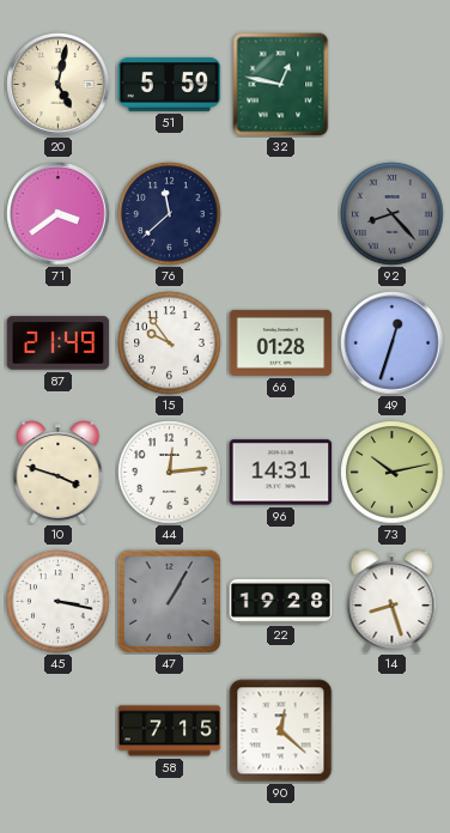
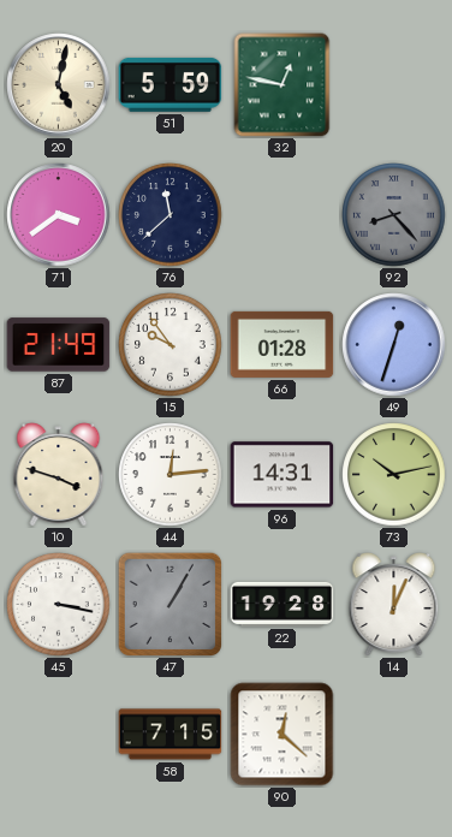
14: 8:27 -> 12:04 (394, 605)
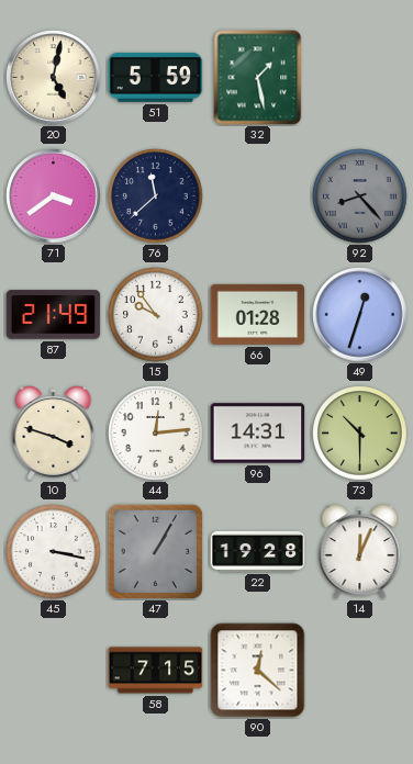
32: 12:47 -> 1:28 (258, 78)
73: 10:13 -> 10:30 (360, 434)
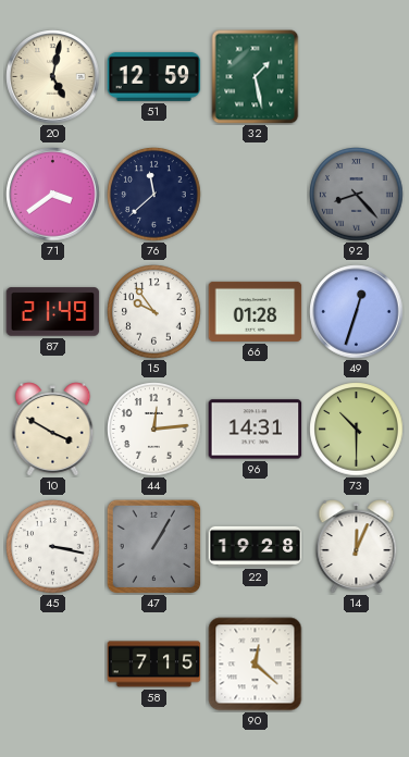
51: 5:59 -> 12:59 (154, 76)
10: 3:48 -> 3:50 (53, 430)
